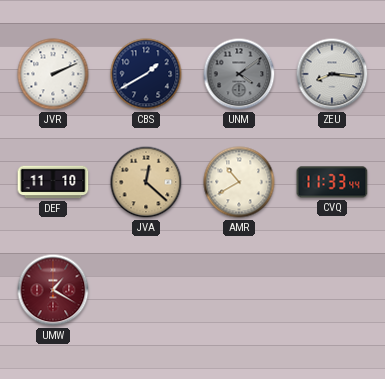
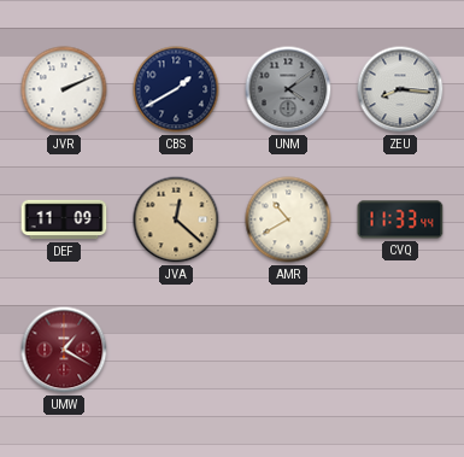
DEF: 11:10 -> 11:09 (64, 219)
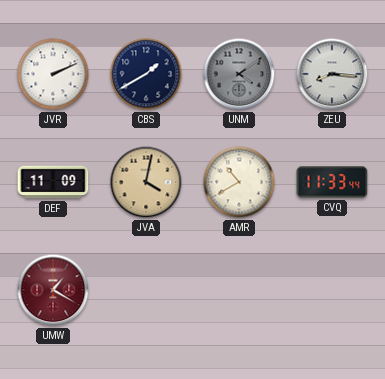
JVA: 12:22 -> 4:02 (146, 182)
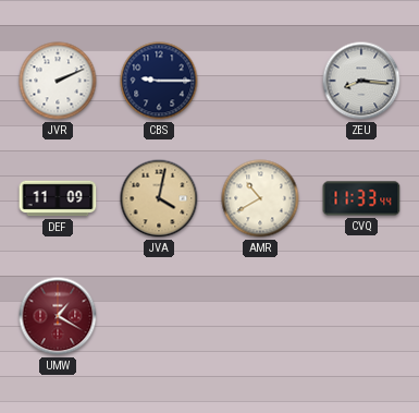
CBS: 1:40 -> 9:15 (159, 81)
UNM: 4:09 -> none (239, 74)
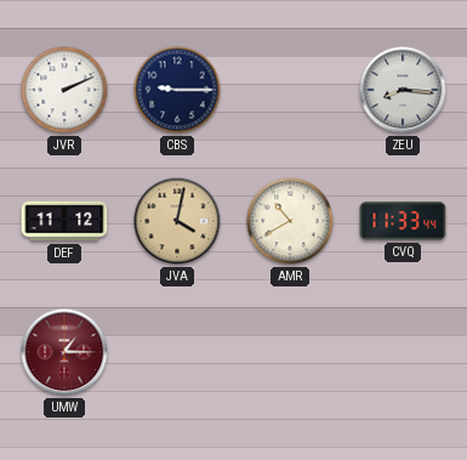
DEF: 11:09 -> 11:12 (64, 221)
UMW: 1:20 -> 1:15 (64, 352)
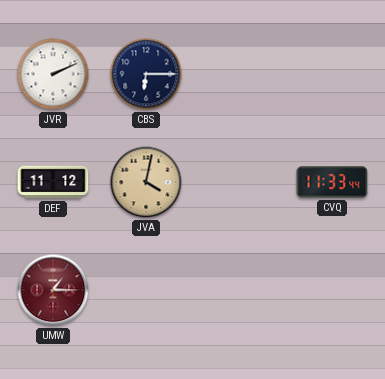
CBS: 9:15 -> 6:15 (146, 74)
ZEU: 8:16 -> none (403, 90)
AMR: 10:40 -> none (290, 221)
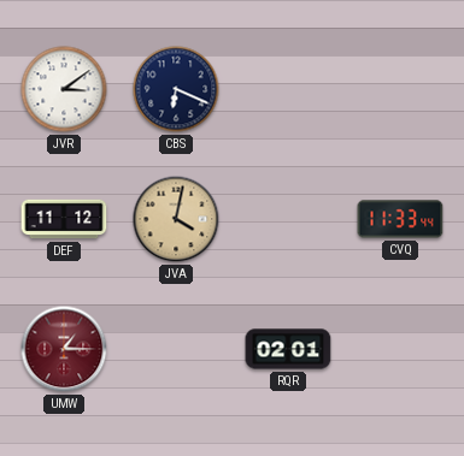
JVR: 2:11 -> 3:09 (64, 89)
CBS: 6:15 -> 6:19 (176, 89)
RQR: none -> 02:01 (288, 349)
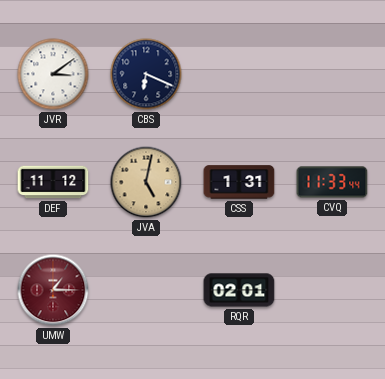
JVA: 4:02 -> 5:02 (146, 182)
CSS: none -> 1:31 (239, 182)
